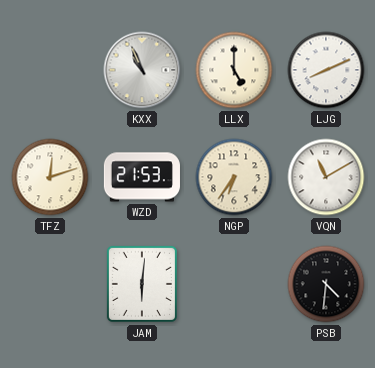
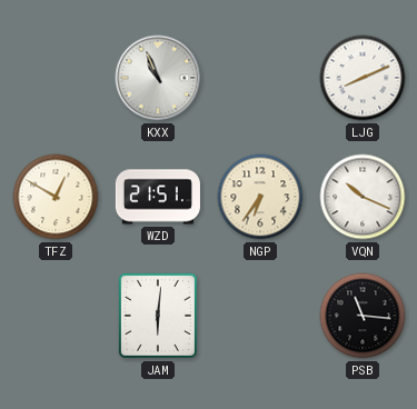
LLX: 5:00 -> none (234, 70)
TFZ: 12:12 -> 12:50 (56, 197)
WZD: 21:53 -> 21:51 (158, 197)
VQN: 11:10 -> 10:19 (363, 197)
PSB: 4:31 -> 11:16 (363, 316)
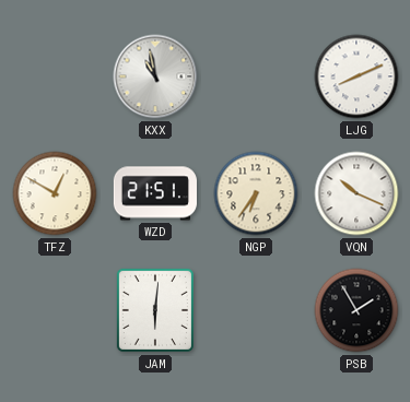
KXX: 10:56 -> 10:58 (155, 76)
PSB: 11:16 -> 1:55 (356, 310)
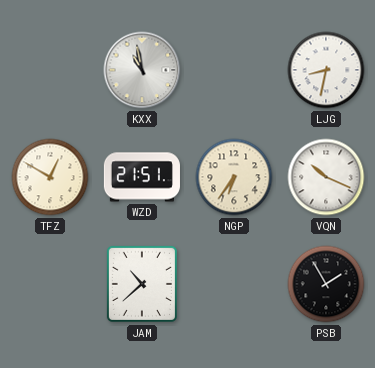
LJG: 8:11 -> 8:32 (326, 70)
JAM: 6:01 -> 10:38 (142, 284)
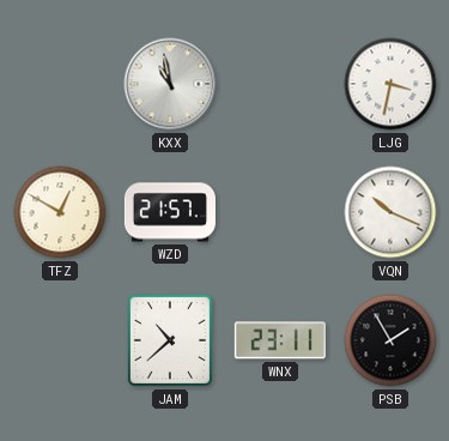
LJG: 8:32 -> 3:32 (390, 84)
WZD: 21:51 -> 21:57 (170, 212)
NGP: 6:36 -> none (234, 177)
WNX: none -> 23:11 (280, 340)
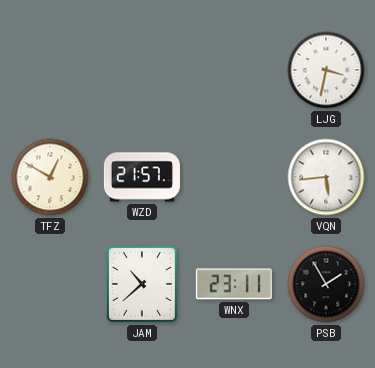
KXX: 10:58 -> none (170, 84)
VQN: 10:19 -> 5:44 (326, 177)
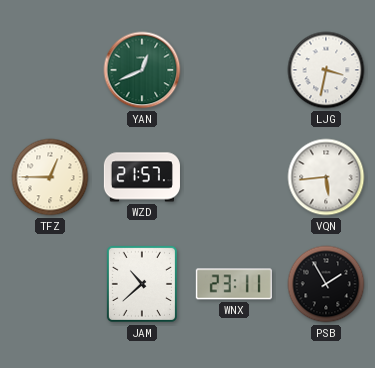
YAN: none -> 12:41 (142, 70)
TFZ: 12:50 -> 12:45 (50, 177)
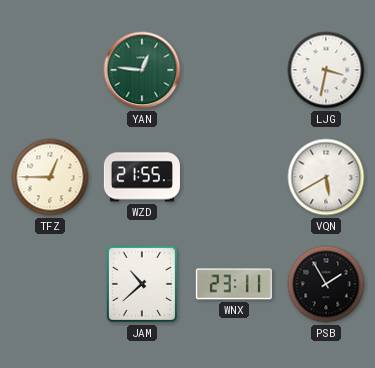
YAN: 12:41 -> 12:46 (142, 70)
WZD: 21:57 -> 21:55 (142, 177)
VQN: 5:44 -> 5:40 (326, 177)
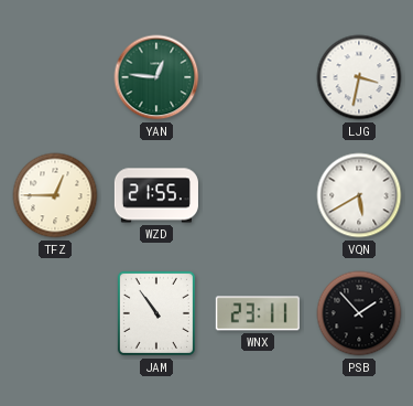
JAM: 10:38 -> 10:54 (156, 313)
PSB: 1:55 -> 1:53 (359, 313)
